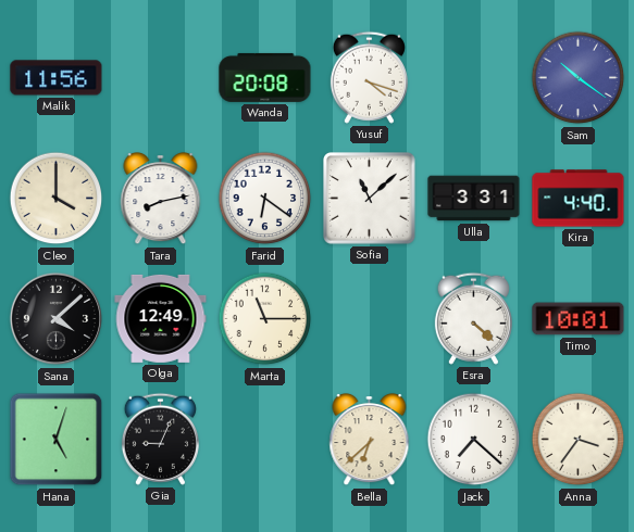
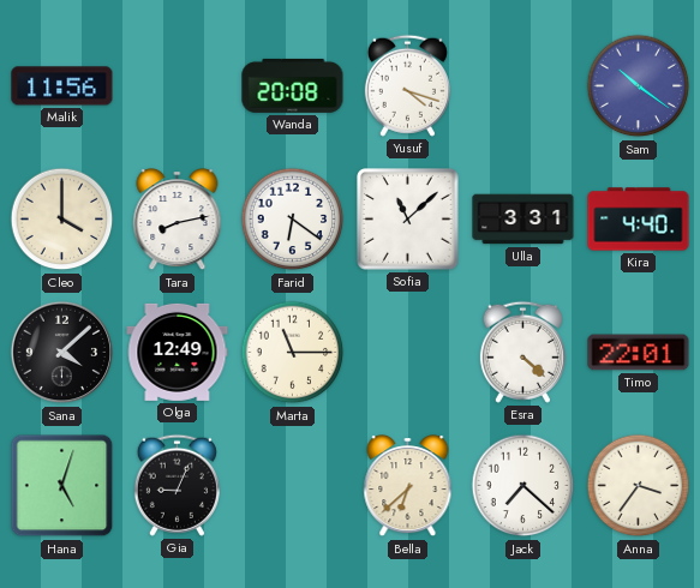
Timo: 10:01 -> 22:01 (639, 353)
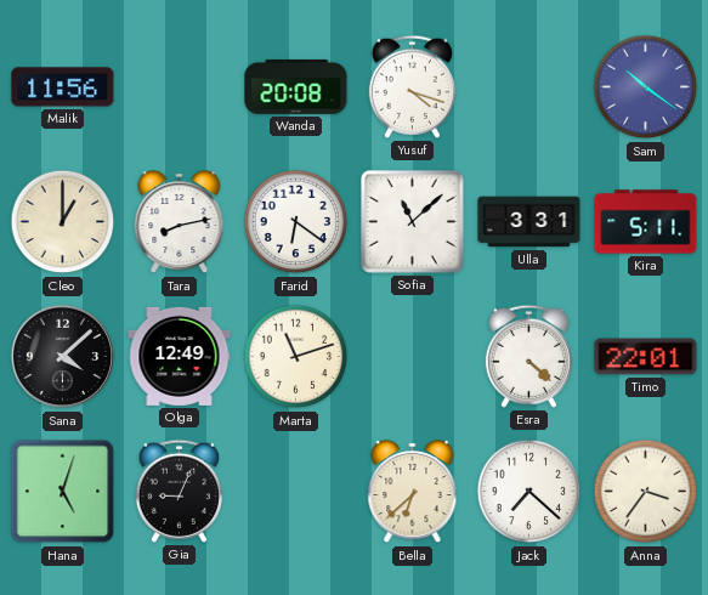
Cleo: 4:00 -> 1:00 (63, 222)
Kira: 4:40 -> 5:11 (646, 222)
Marta: 11:15 -> 11:12 (296, 357)
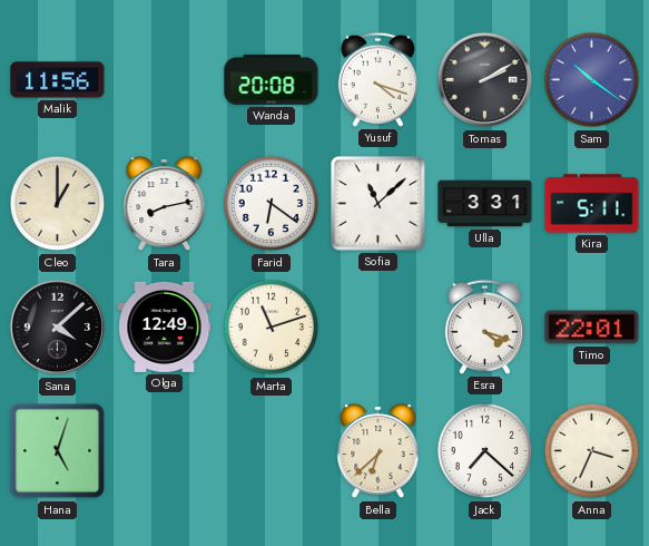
Tomas: none -> 2:10 (485, 80)
Esra: 4:22 -> 4:18 (484, 326)
Gia: 9:04 -> none (179, 491)
Anna: 3:36 -> 3:34 (592, 451)
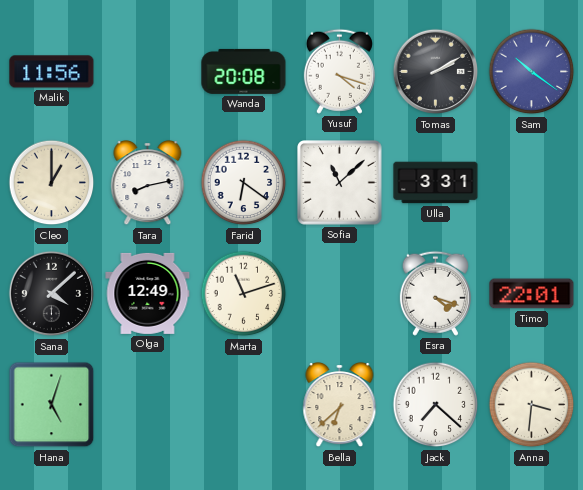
Kira: 5:11 -> none (592, 204)
Anna: 3:34 -> 3:31 (532, 405)
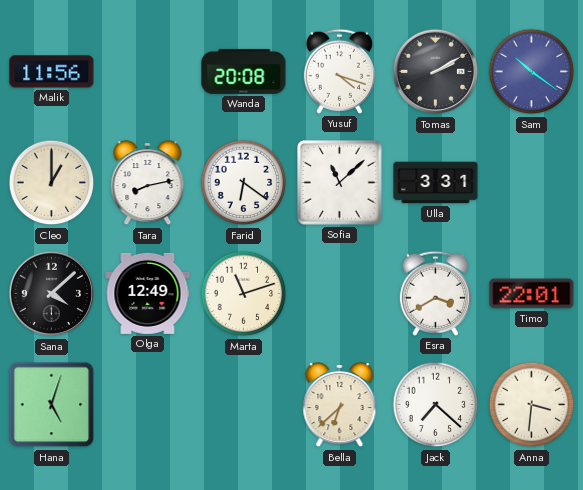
Esra: 4:18 -> 3:40 (435, 293)
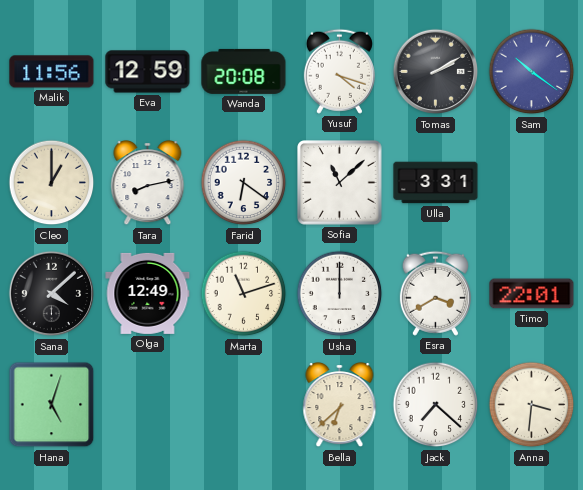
Eva: none -> 12:59 (148, 72)
Usha: none -> 12:00 (340, 294)
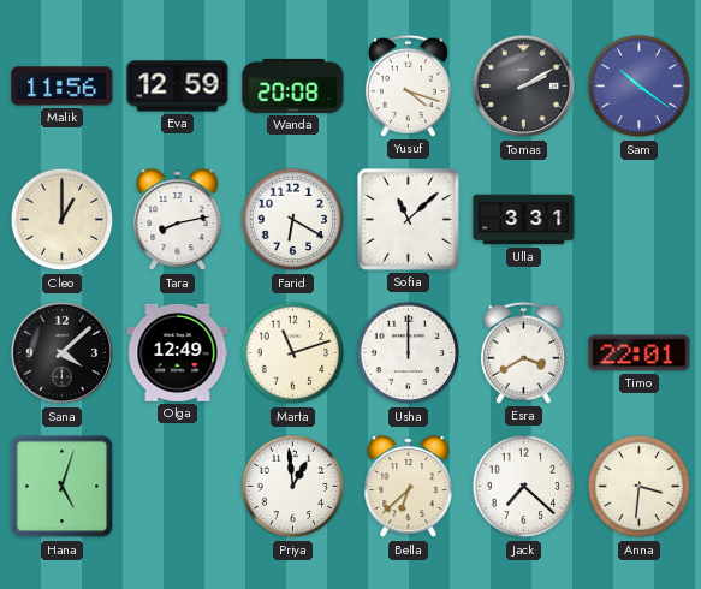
Farid: 6:21 -> 6:20 (293, 220)
Priya: none -> 12:59 (293, 487)
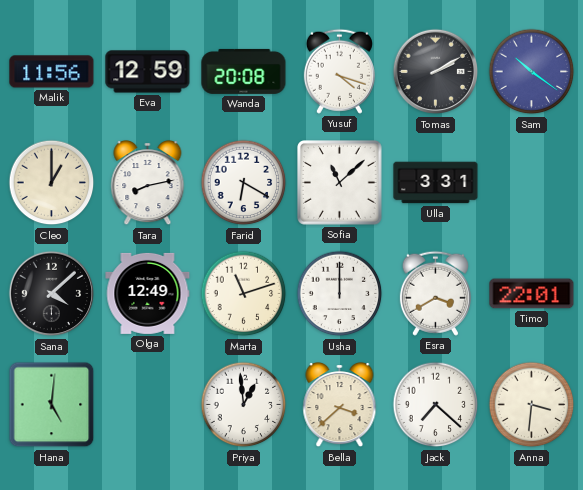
Hana: 5:03 -> 5:01 (52, 405)
Bella: 6:38 -> 3:38 (340, 406)
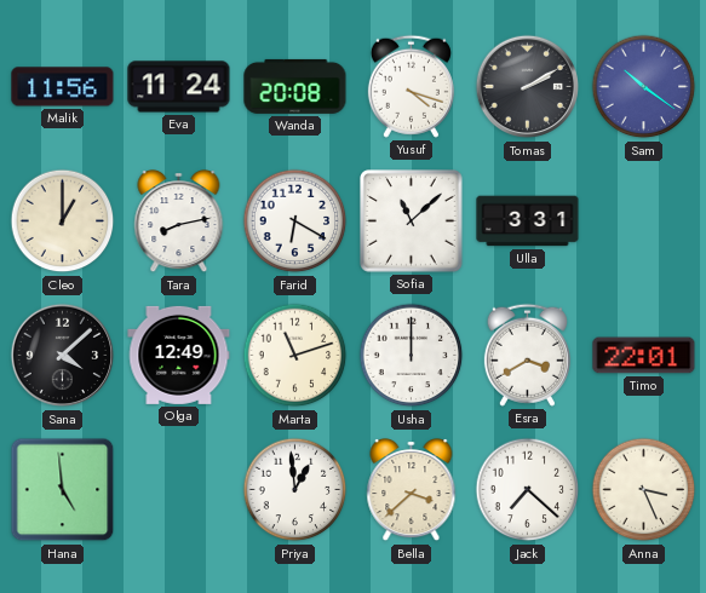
Eva: 12:59 -> 11:24 (179, 87)
Hana: 5:01 -> 4:59 (63, 490)
Anna: 3:31 -> 3:26 (644, 490)
